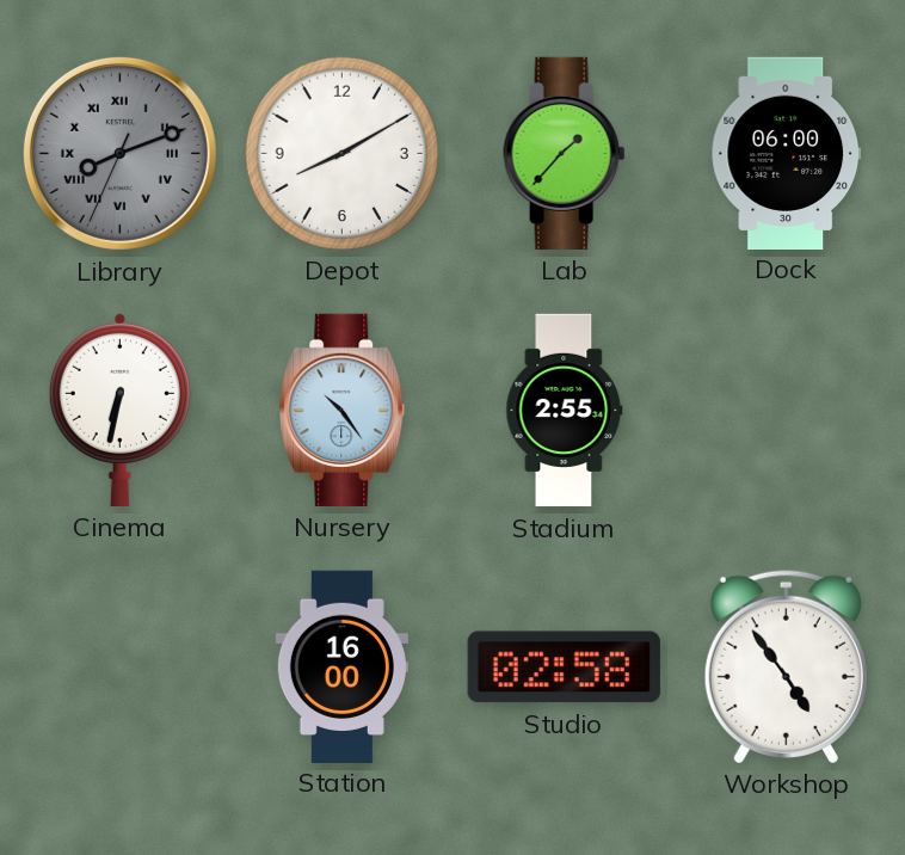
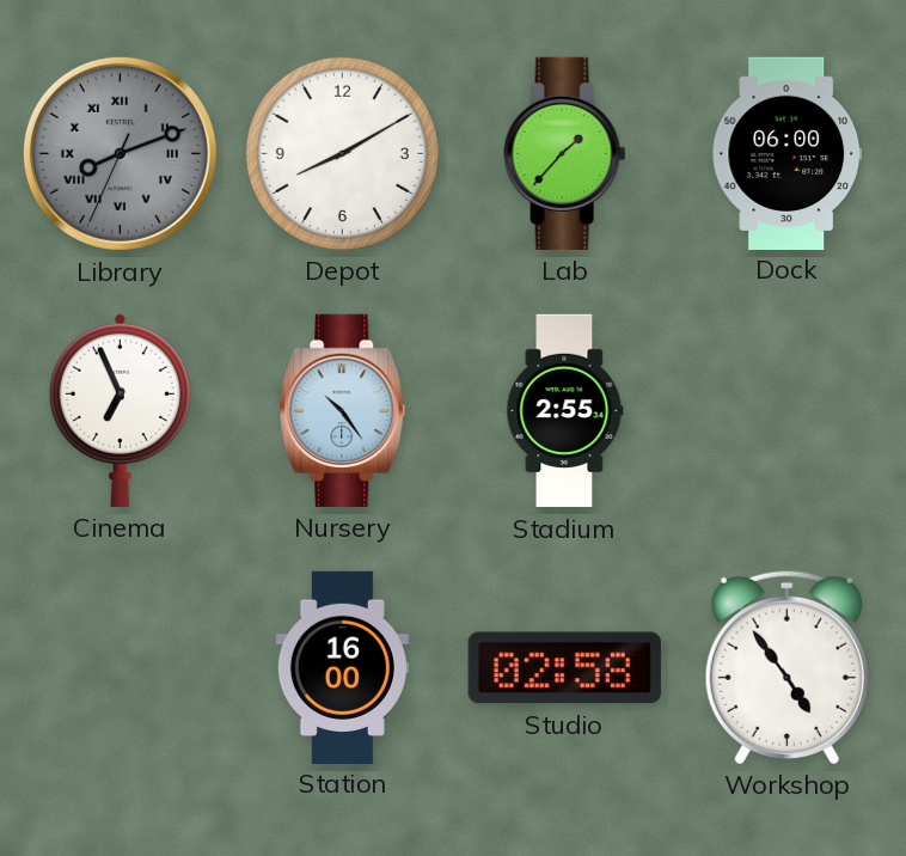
Cinema: 6:32 -> 6:56 (120, 410)
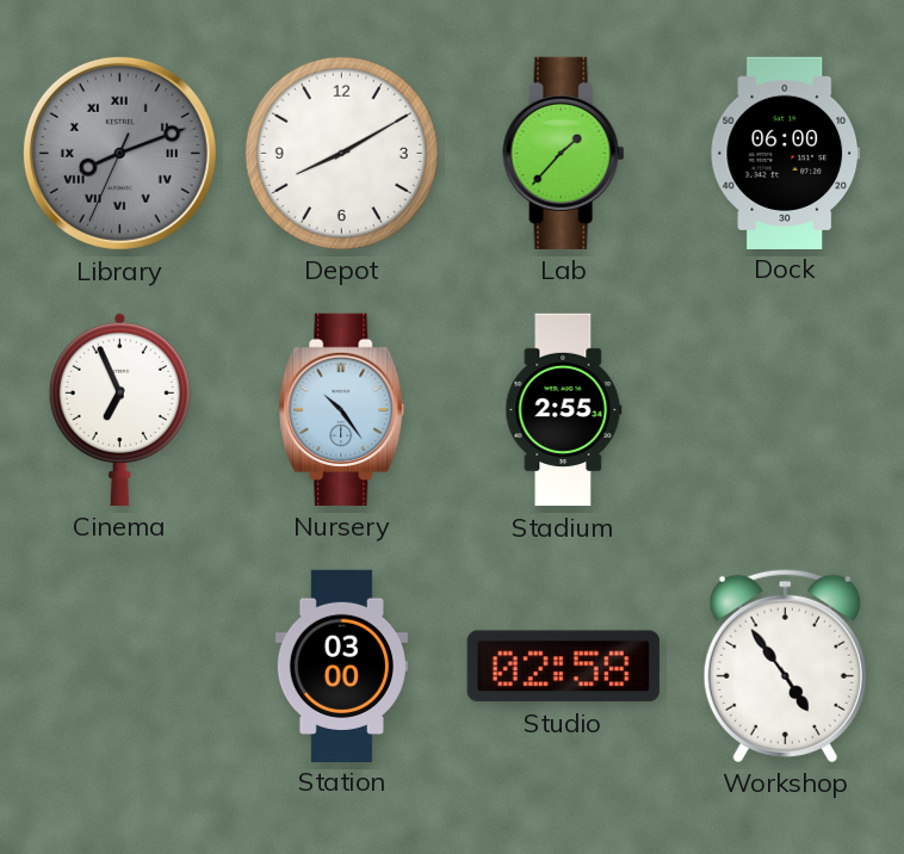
Station: 16:00 -> 03:00 (341, 666)
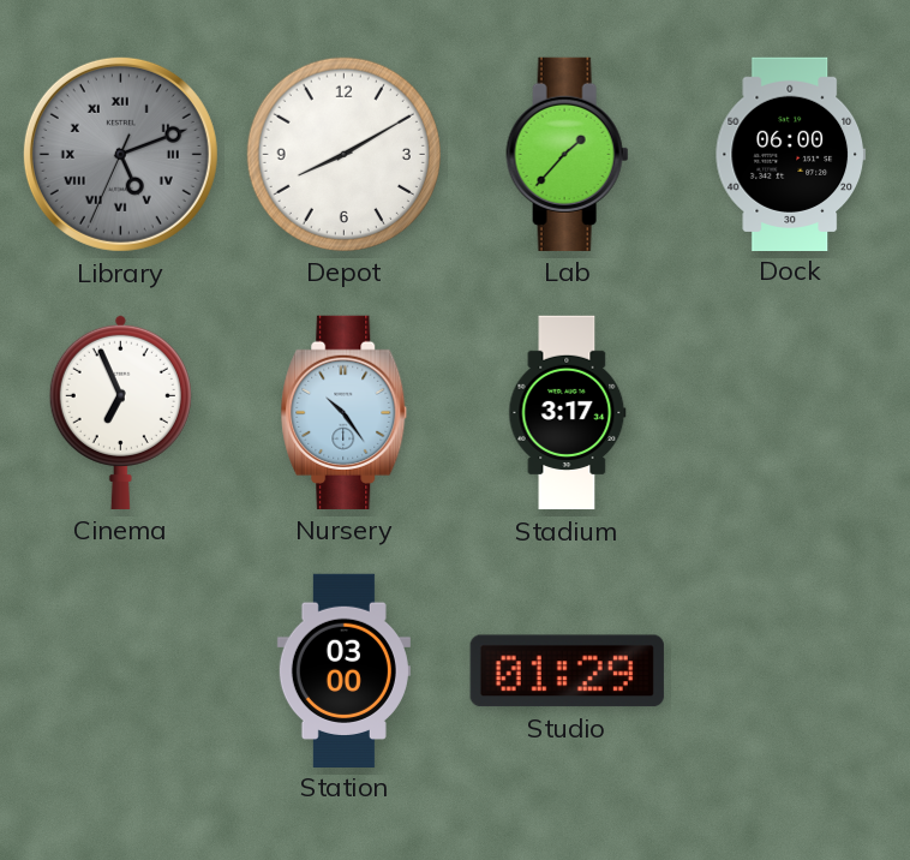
Library: 8:11 -> 5:11 (120, 154)
Stadium: 2:55 -> 3:17 (568, 413)
Studio: 02:58 -> 01:29 (567, 671)
Workshop: 4:54 -> none (785, 666)
